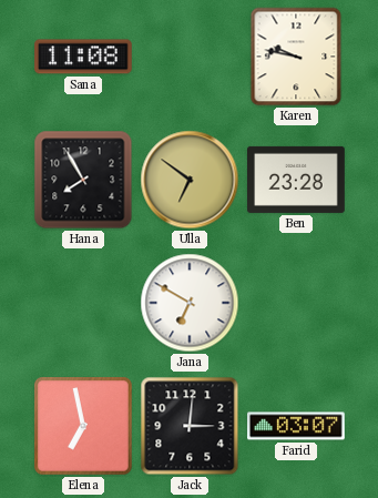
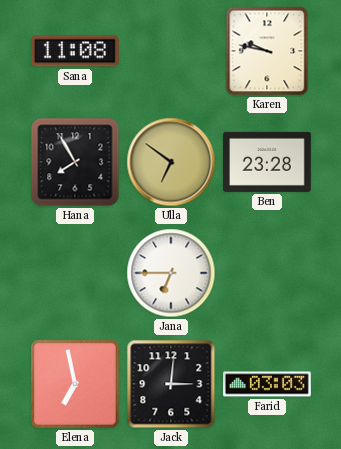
Jana: 6:50 -> 6:45 (171, 273)
Farid: 03:07 -> 03:03 (268, 384)
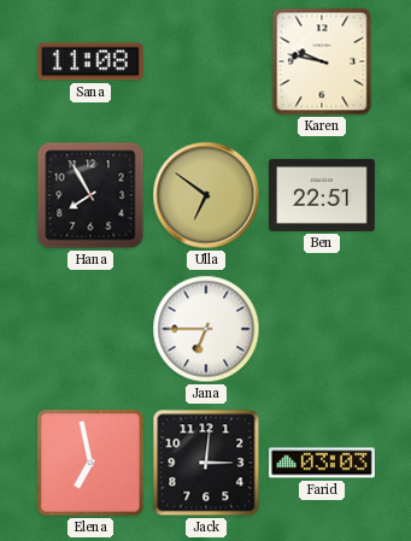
Ben: 23:28 -> 22:51 (323, 195)
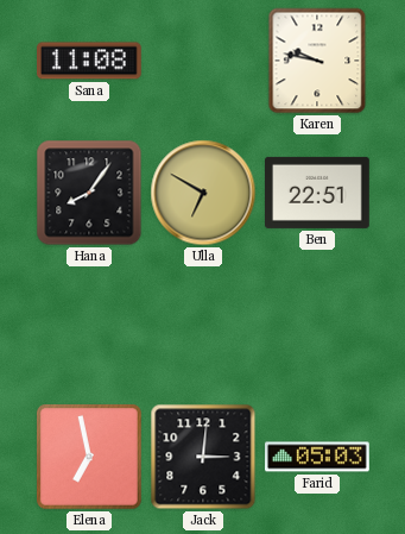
Hana: 7:55 -> 8:06 (89, 193)
Ulla: 6:51 -> 6:50 (203, 193)
Jana: 6:45 -> none (206, 329)
Farid: 03:03 -> 05:03 (318, 457)
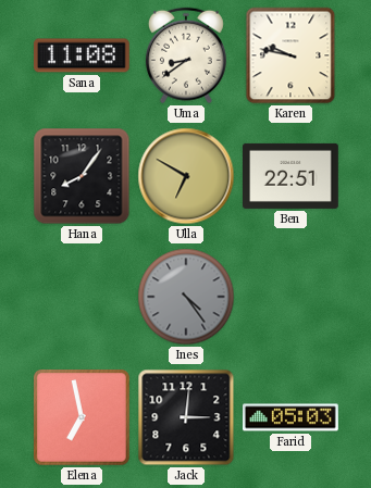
Uma: none -> 8:39 (186, 55)
Ines: none -> 4:24 (186, 297)
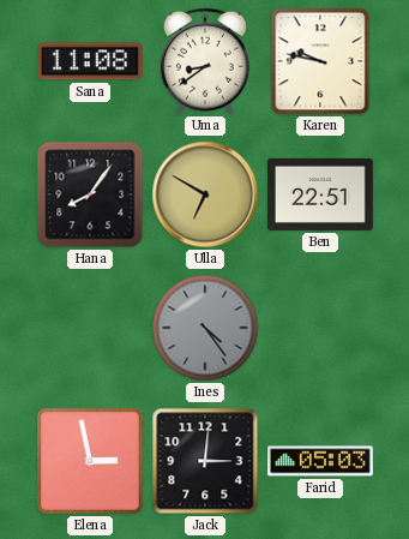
Elena: 6:58 -> 2:58 (91, 462)
